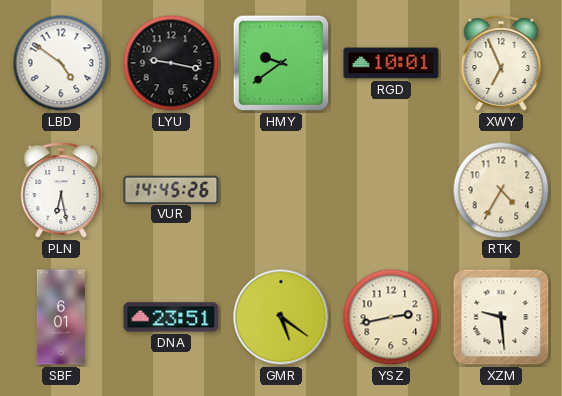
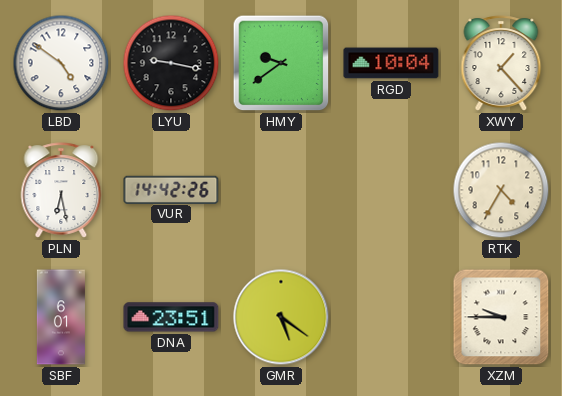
RGD: 10:01 -> 10:04 (391, 63)
XWY: 6:56 -> 1:23 (501, 63)
VUR: 14:45 -> 14:42 (171, 189)
YSZ: 2:43 -> none (391, 317)
XZM: 9:29 -> 9:45 (501, 317)
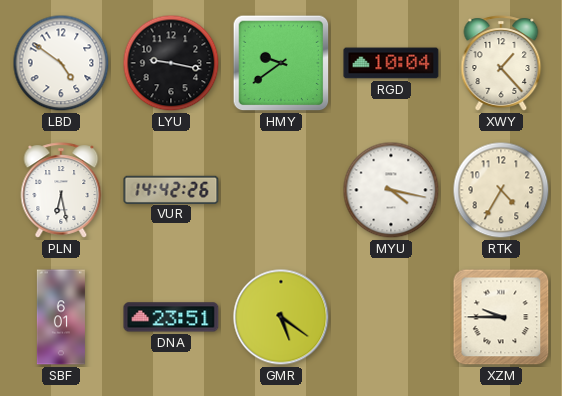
MYU: none -> 4:17 (391, 190)
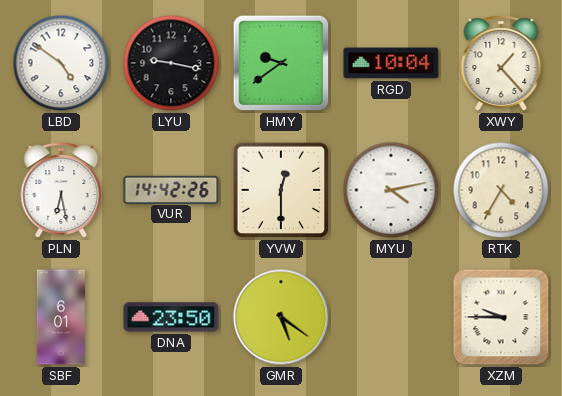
YVW: none -> 12:30 (281, 190)
MYU: 4:17 -> 4:13 (391, 190)
DNA: 23:51 -> 23:50 (171, 317)
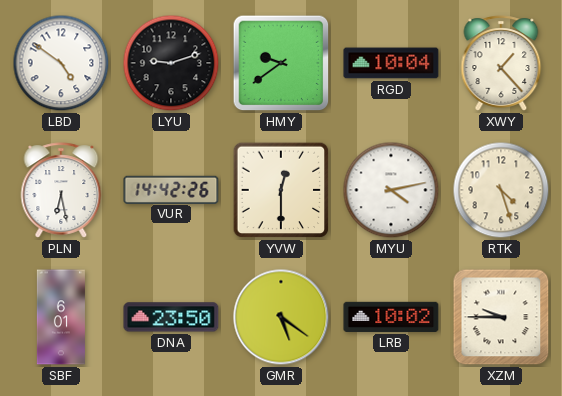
LYU: 9:17 -> 9:12 (171, 63)
RTK: 4:35 -> 4:27 (501, 190)
LRB: none -> 10:02 (391, 317)
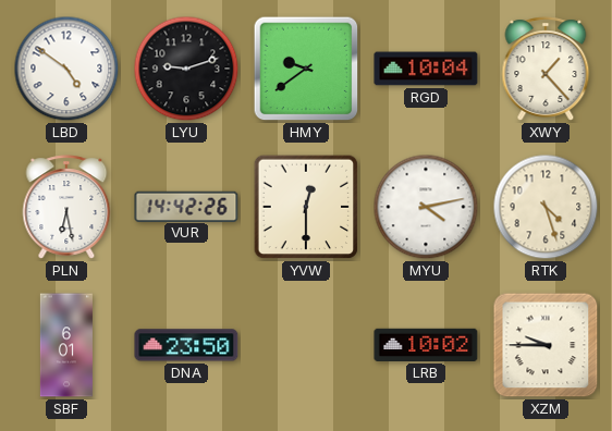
GMR: 5:21 -> none (281, 317)
